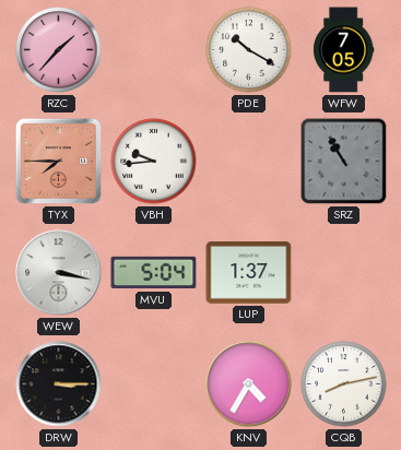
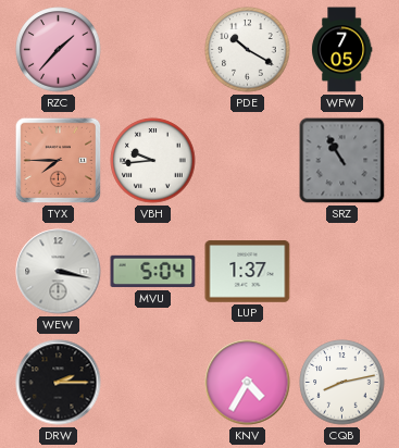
DRW: 3:15 -> 2:15 (59, 383)
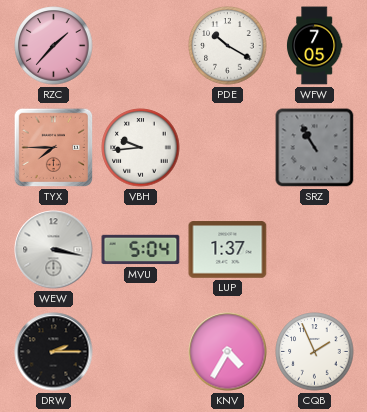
CQB: 8:13 -> 1:56 (315, 352)
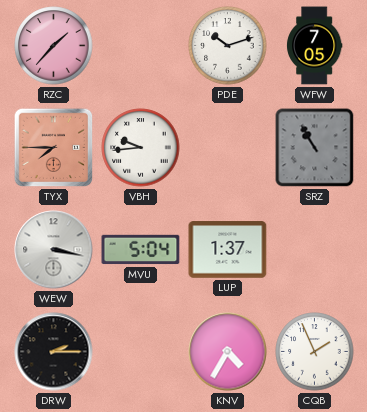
PDE: 10:20 -> 10:12 (228, 46)
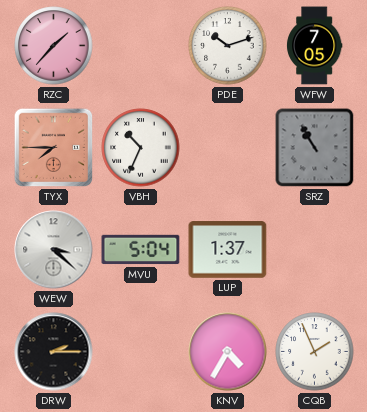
VBH: 9:44 -> 10:34 (141, 148)
WEW: 3:17 -> 3:22 (54, 250)
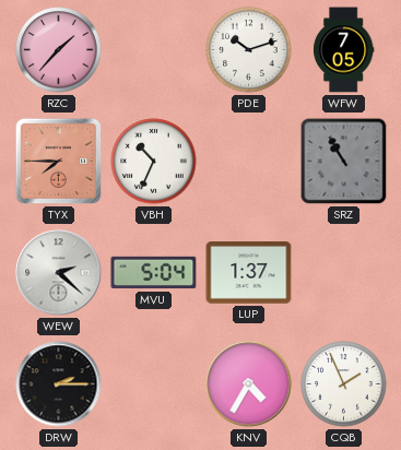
WEW: 3:22 -> 2:22 (59, 273)
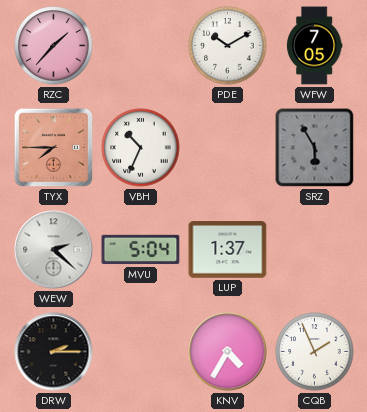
PDE: 10:12 -> 10:10 (228, 46)
SRZ: 10:55 -> 5:55 (315, 148)
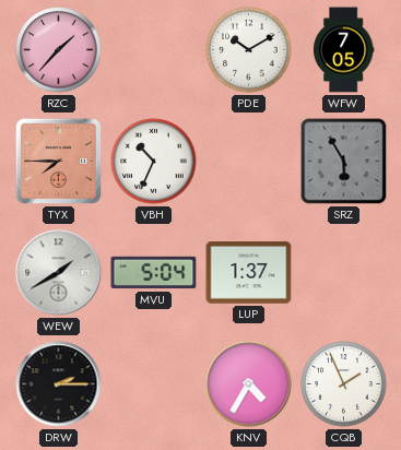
WEW: 2:22 -> 1:40 (59, 273)
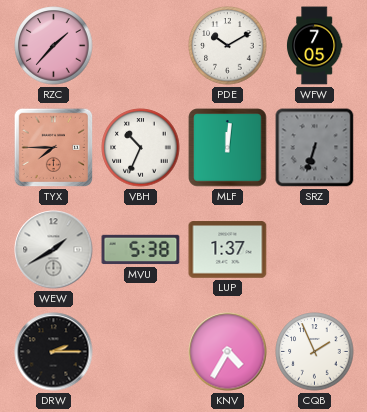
MLF: none -> 12:01 (228, 148)
SRZ: 5:55 -> 6:33 (315, 148)
MVU: 5:04 -> 5:38 (141, 250)
